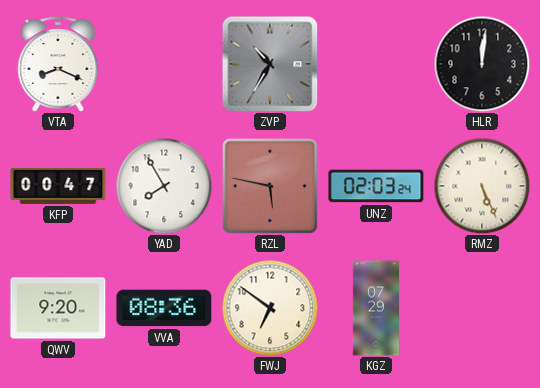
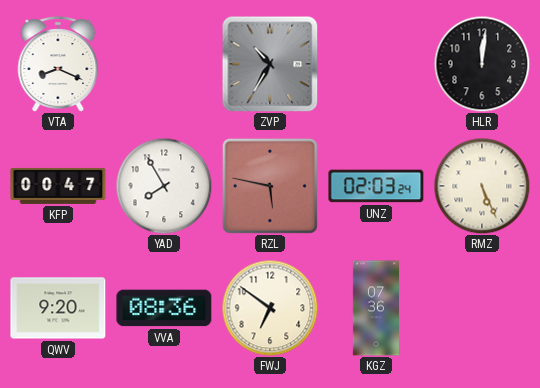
KGZ: 07:29 -> 07:36 (375, 308)
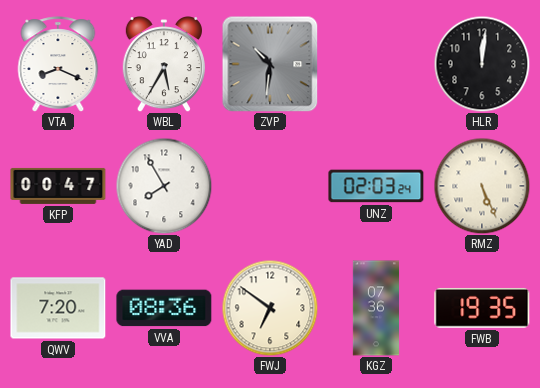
WBL: none -> 5:35 (164, 64)
ZVP: 10:35 -> 10:31 (270, 64)
RZL: 5:47 -> none (270, 186)
QWV: 9:20 -> 7:20 (58, 308)
FWB: none -> 19:35 (482, 308)
